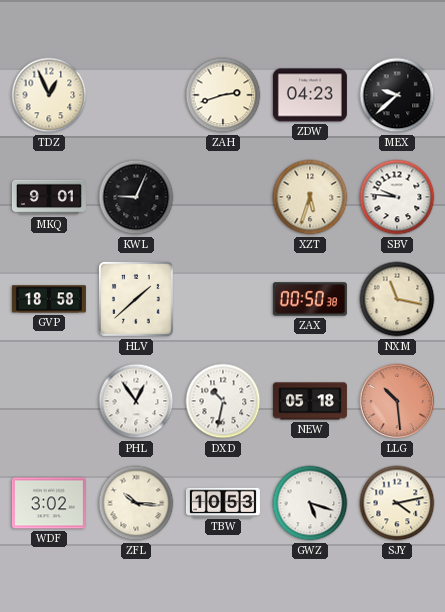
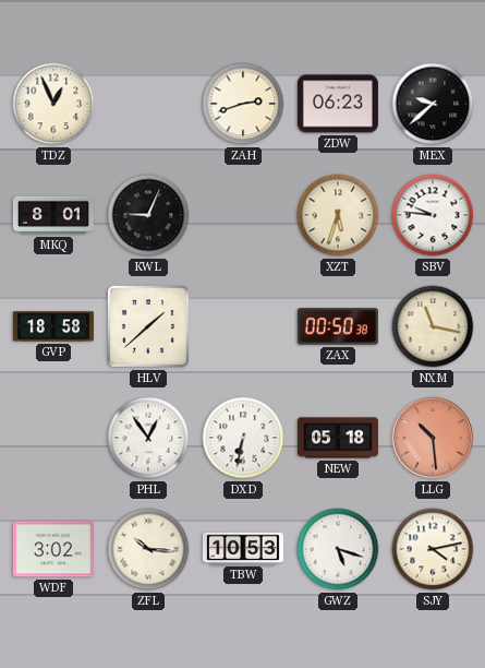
ZDW: 04:23 -> 06:23 (338, 104)
MKQ: 9:01 -> 8:01 (53, 215)
DXD: 10:32 -> 6:32 (243, 438)
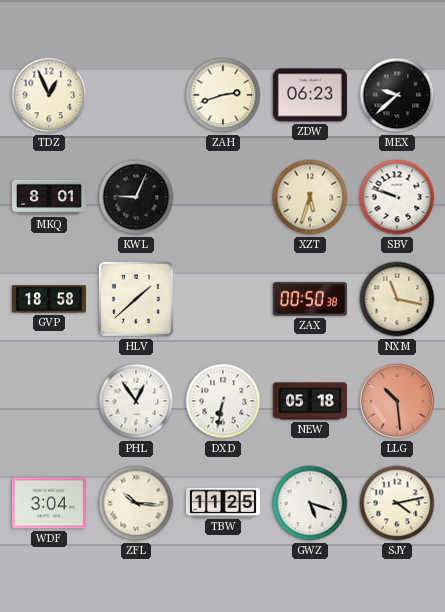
SBV: 9:46 -> 9:48 (397, 197)
WDF: 3:02 -> 3:04 (49, 503)
TBW: 10:53 -> 11:25 (223, 502)
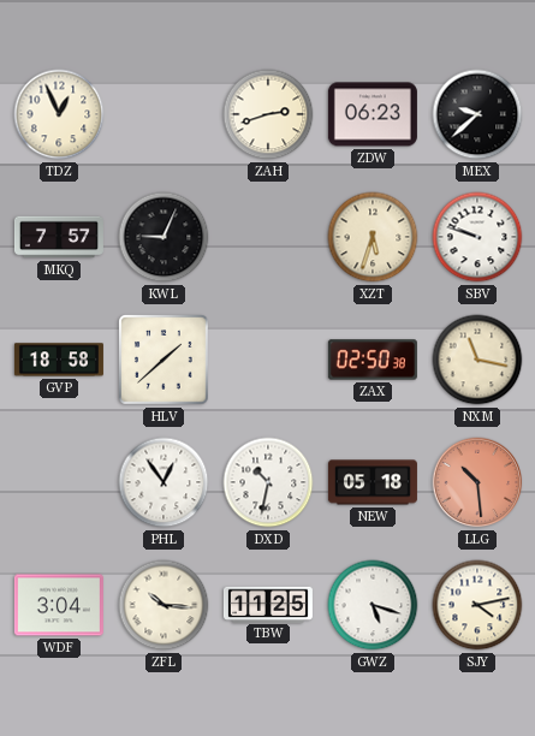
MKQ: 8:01 -> 7:57 (59, 237)
ZAX: 00:50 -> 02:50 (373, 360)
DXD: 6:32 -> 10:32 (268, 482)
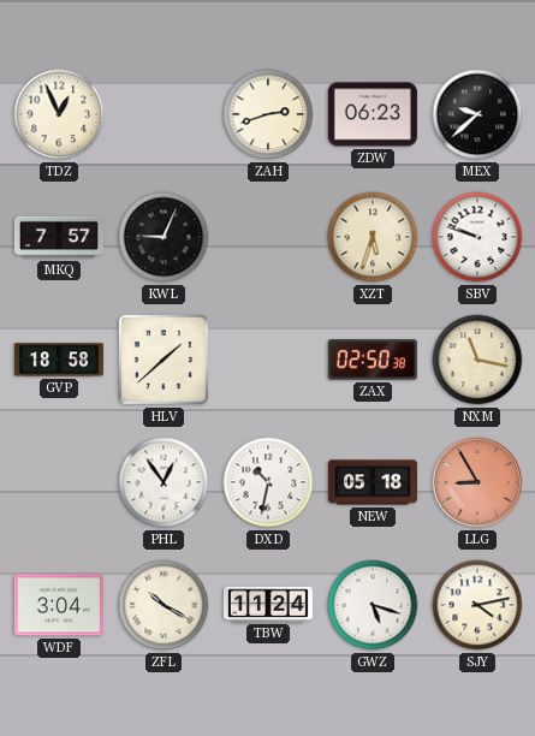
LLG: 10:29 -> 8:55 (477, 482)
ZFL: 10:16 -> 10:20 (164, 605)
TBW: 11:25 -> 11:24 (268, 604)
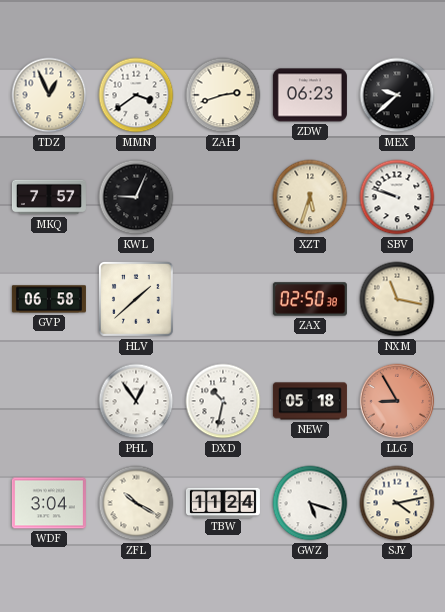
MMN: none -> 3:39 (136, 95)
GVP: 18:58 -> 06:58 (49, 299)
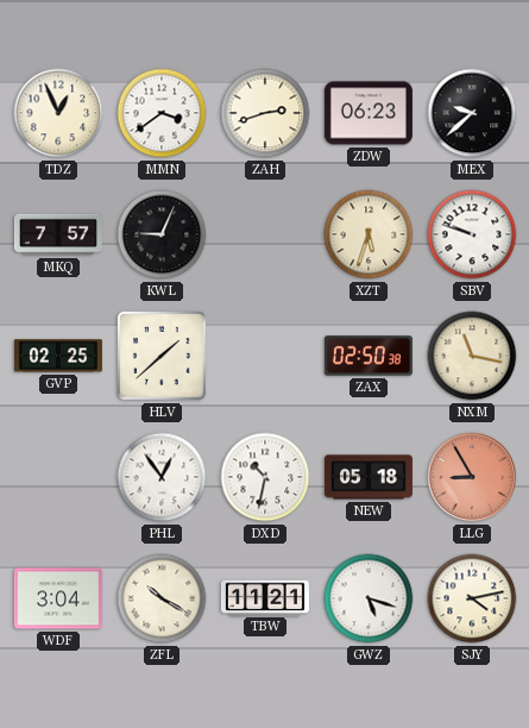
GVP: 06:58 -> 02:25 (58, 356)
TBW: 11:24 -> 11:21 (265, 597)
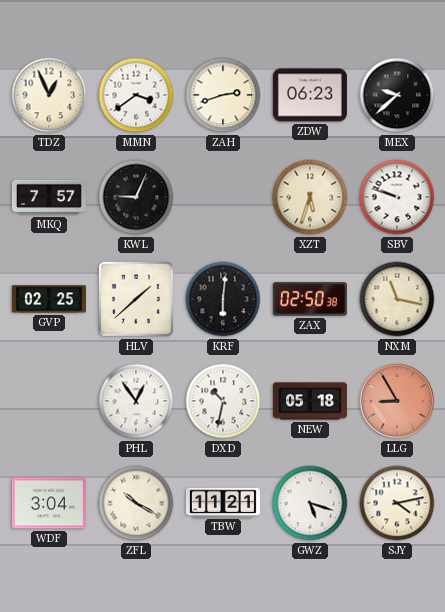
KRF: none -> 6:01 (223, 299)
